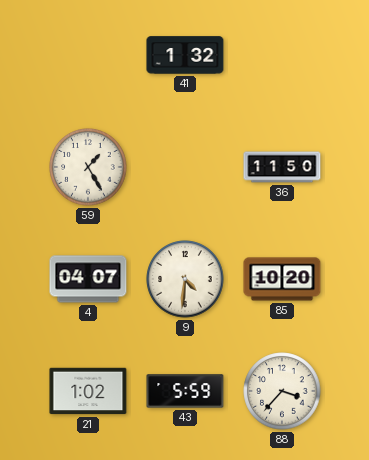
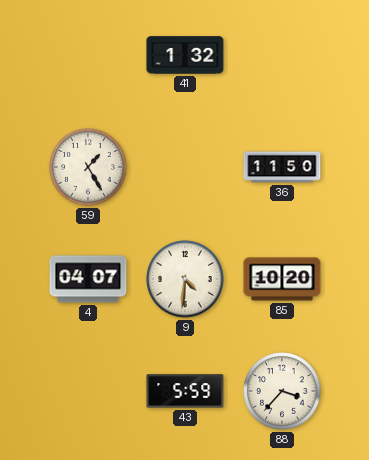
21: 1:02 -> none (88, 391)
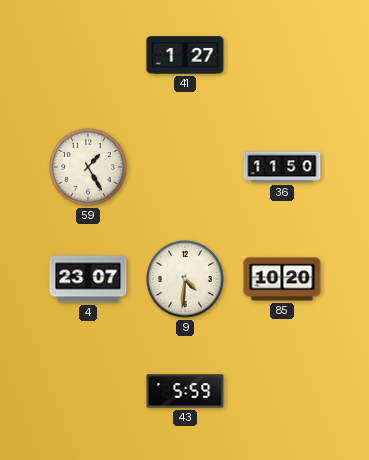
41: 1:32 -> 1:27 (185, 55)
4: 04:07 -> 23:07 (88, 279)
88: 3:37 -> none (282, 391)
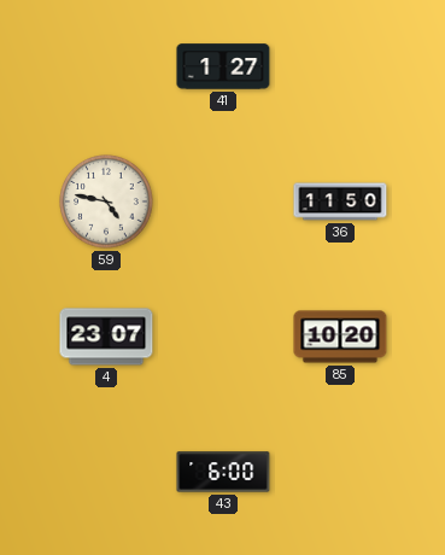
59: 1:25 -> 4:47 (106, 201)
9: 4:31 -> none (185, 279)
43: 5:59 -> 6:00 (223, 472)
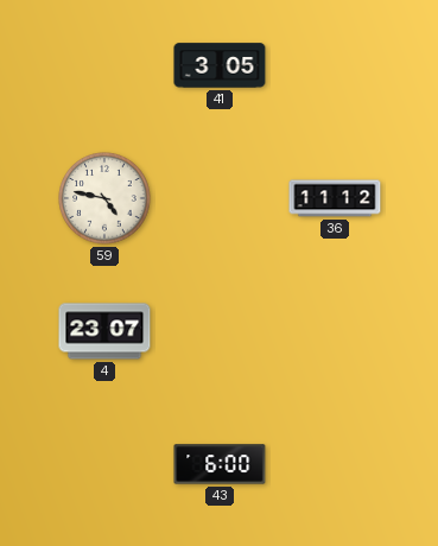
41: 1:27 -> 3:05 (220, 65)
36: 11:50 -> 11:12 (335, 198)
85: 10:20 -> none (340, 337)
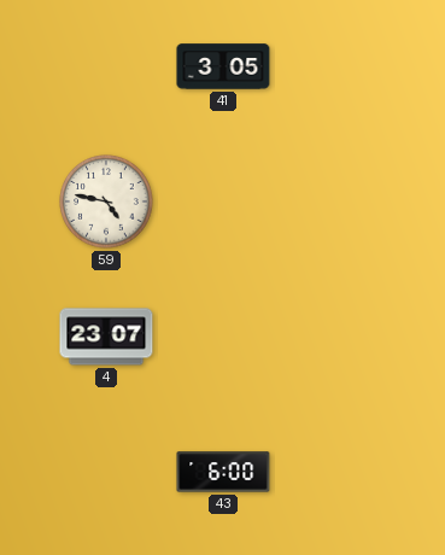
36: 11:12 -> none (335, 198)
